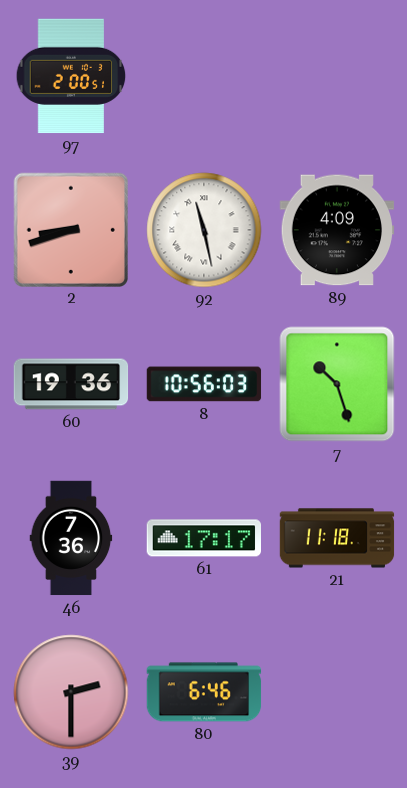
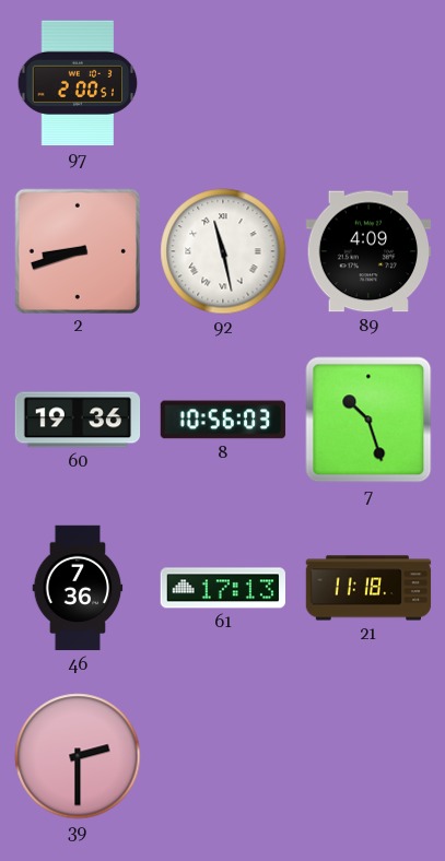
61: 17:17 -> 17:13 (222, 588)
80: 6:46 -> none (204, 692)
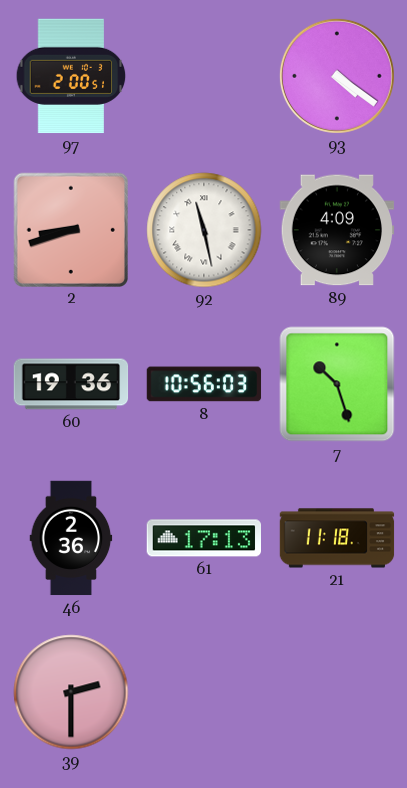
93: none -> 4:21 (337, 76)
46: 7:36 -> 2:36 (71, 538)
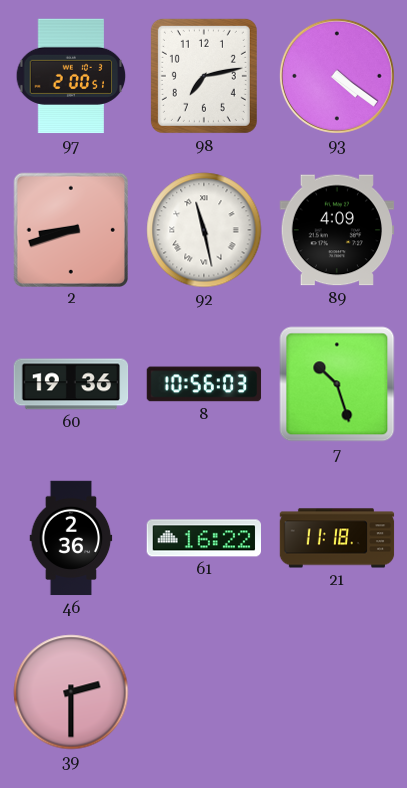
98: none -> 7:13 (204, 76)
61: 17:13 -> 16:22 (203, 538)
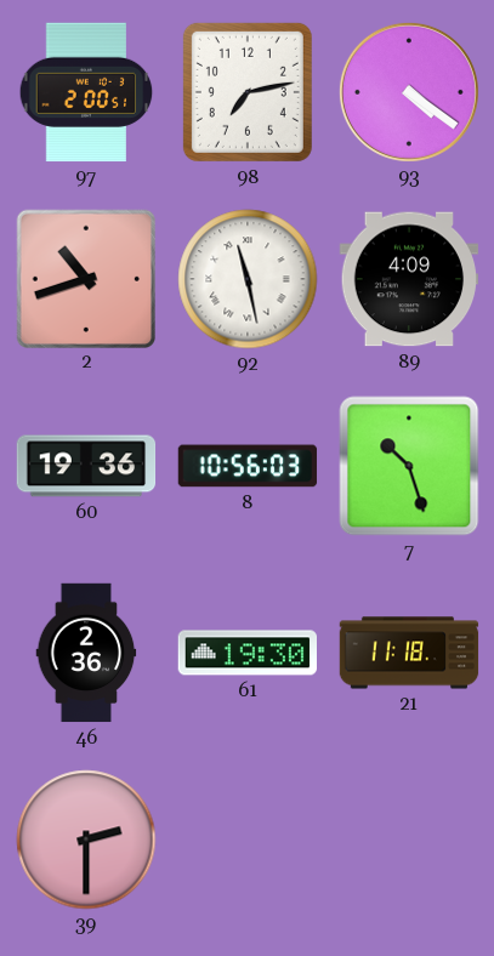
2: 8:42 -> 10:42 (85, 278)
61: 16:22 -> 19:30 (246, 653)
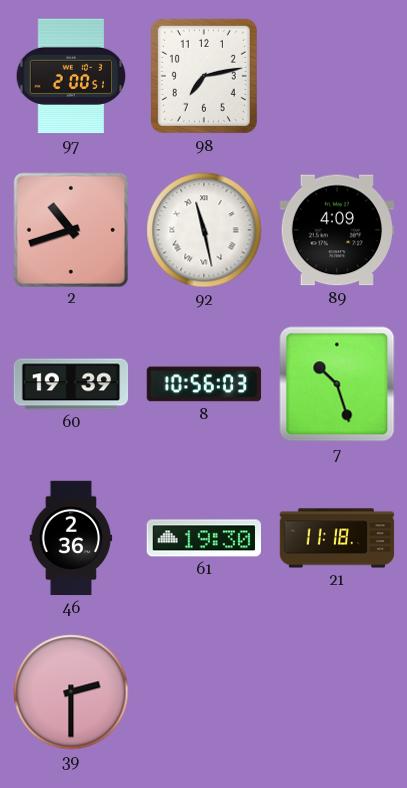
93: 4:21 -> none (409, 92)
60: 19:36 -> 19:39 (71, 384)
